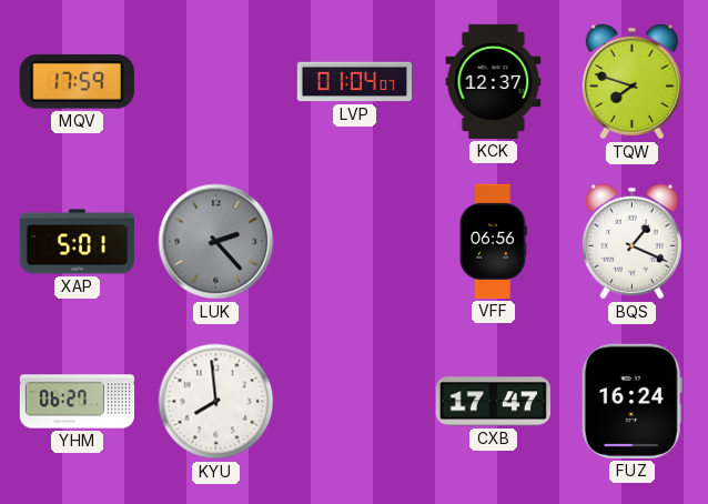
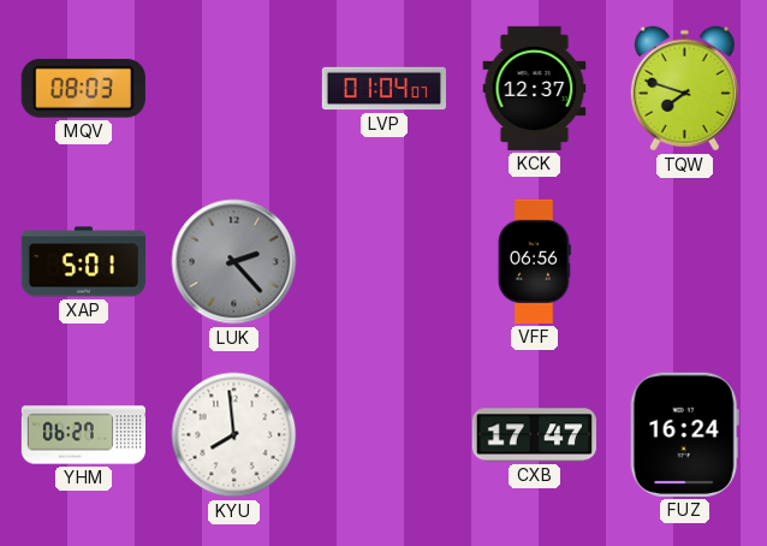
MQV: 17:59 -> 08:03 (83, 88)
BQS: 1:19 -> none (631, 242)
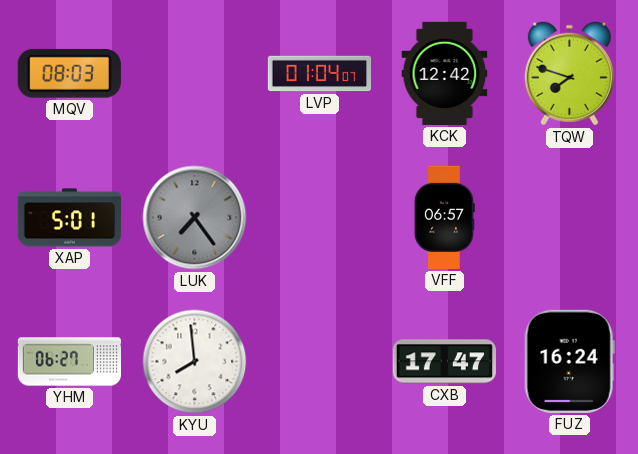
KCK: 12:37 -> 12:42 (445, 73)
LUK: 2:23 -> 7:24 (195, 218)
VFF: 06:56 -> 06:57 (444, 217)
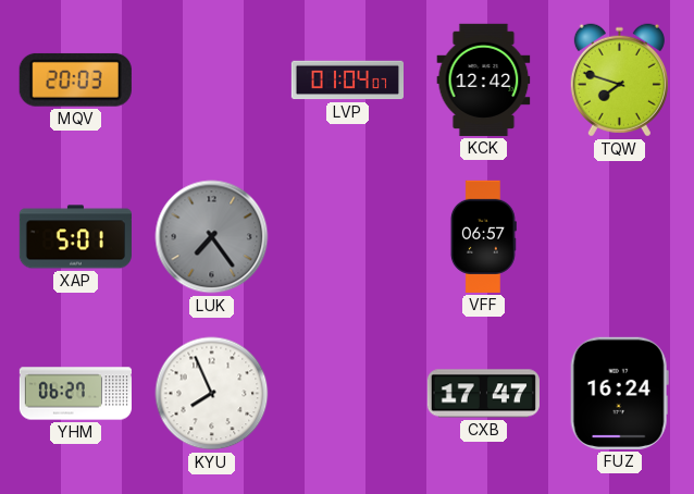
MQV: 08:03 -> 20:03 (75, 79)
KYU: 7:59 -> 7:56 (212, 394)
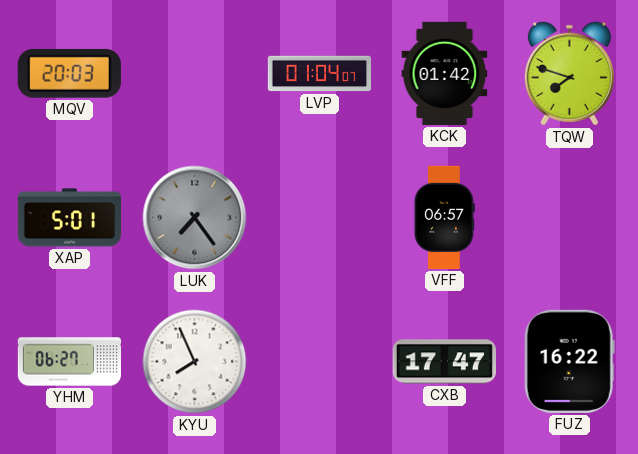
KCK: 12:42 -> 01:42 (445, 73)
FUZ: 16:24 -> 16:22 (569, 361)
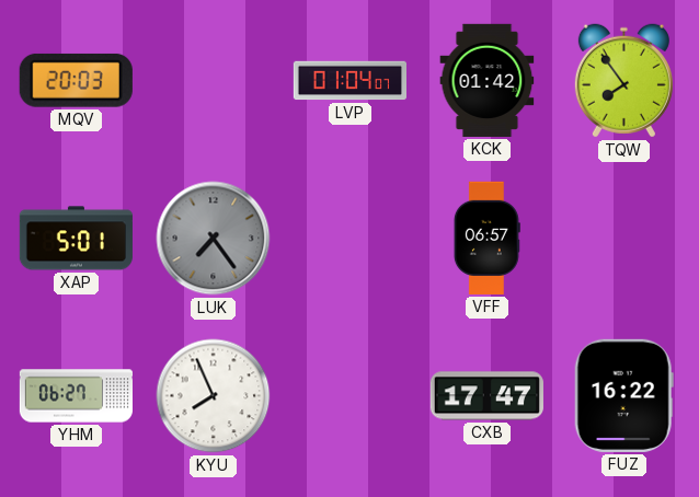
TQW: 7:48 -> 7:54 (623, 81)
